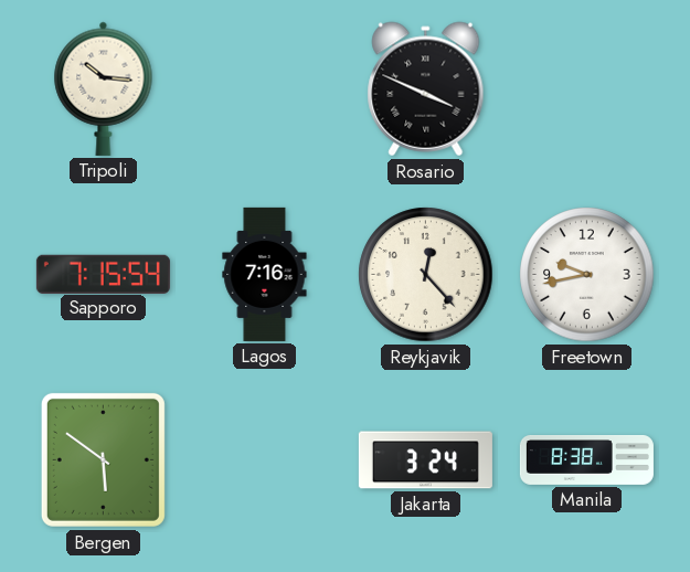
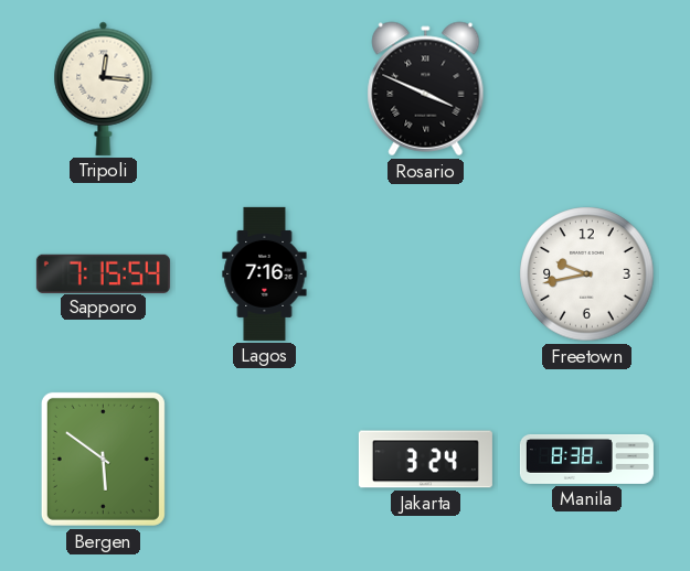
Tripoli: 10:16 -> 12:16 (104, 88)
Reykjavik: 12:23 -> none (426, 275)
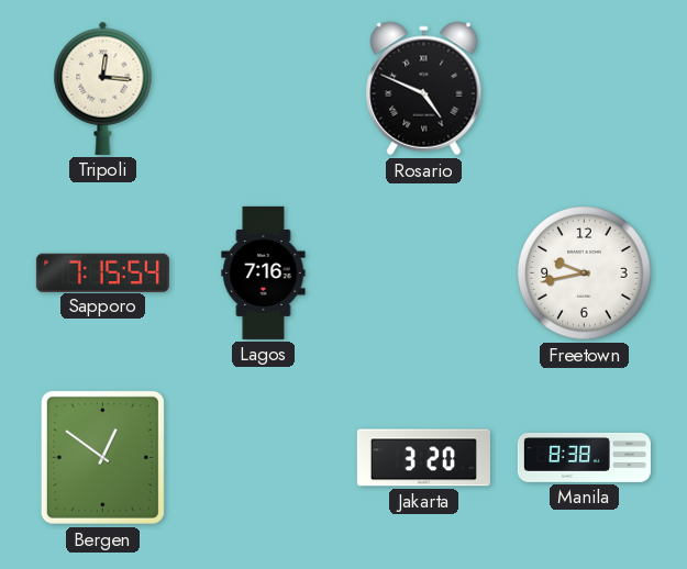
Rosario: 3:49 -> 4:49 (424, 89)
Bergen: 5:51 -> 12:51 (102, 457)
Jakarta: 3:24 -> 3:20 (423, 458)
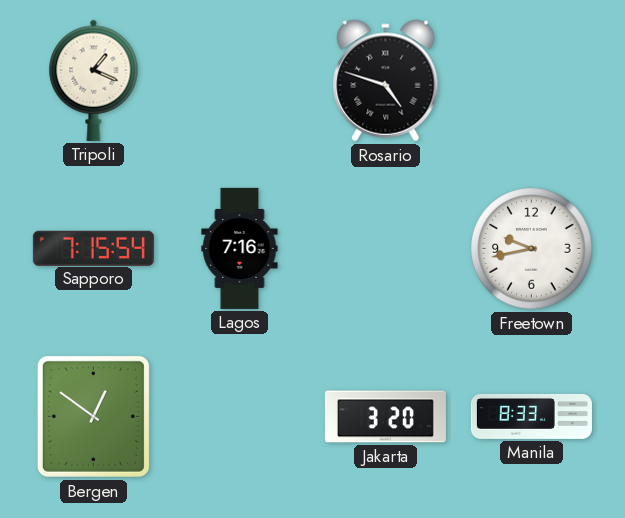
Tripoli: 12:16 -> 1:19 (94, 80)
Rosario: 4:49 -> 4:48 (386, 81)
Manila: 8:38 -> 8:33 (531, 416)
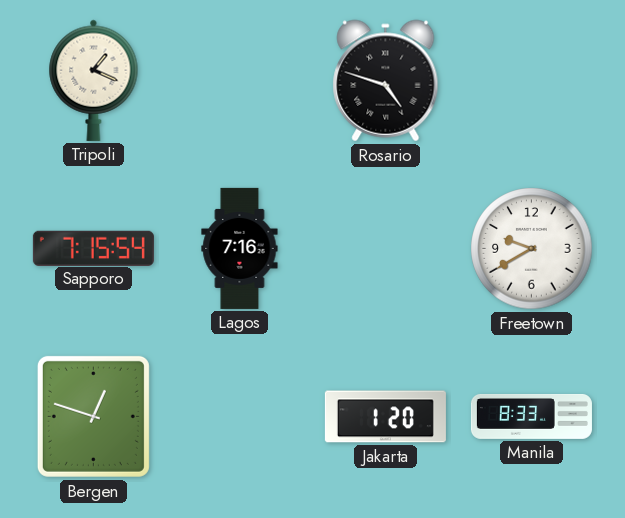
Freetown: 9:43 -> 9:40 (532, 249)
Bergen: 12:51 -> 12:48 (93, 416)
Jakarta: 3:20 -> 1:20 (385, 417)
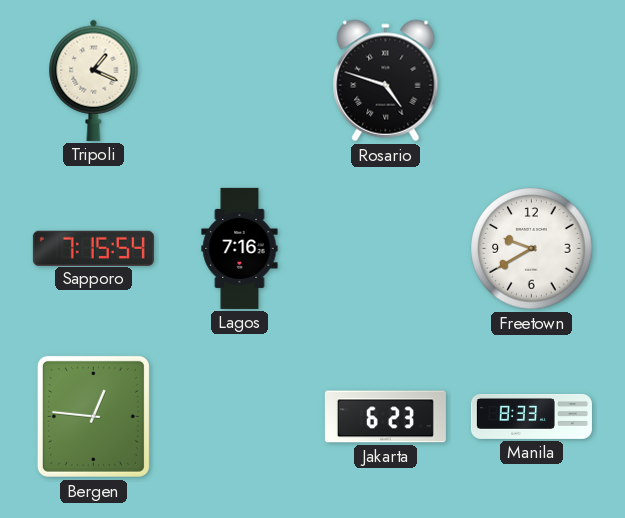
Bergen: 12:48 -> 12:46 (93, 416)
Jakarta: 1:20 -> 6:23 (385, 417)
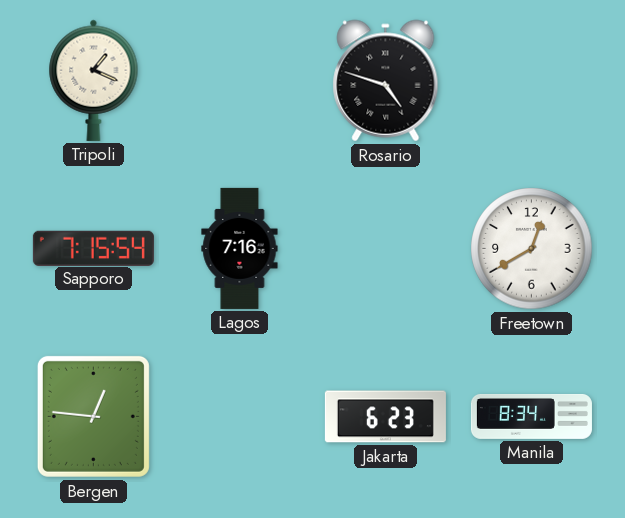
Freetown: 9:40 -> 12:40 (532, 249)
Manila: 8:33 -> 8:34 (531, 416)
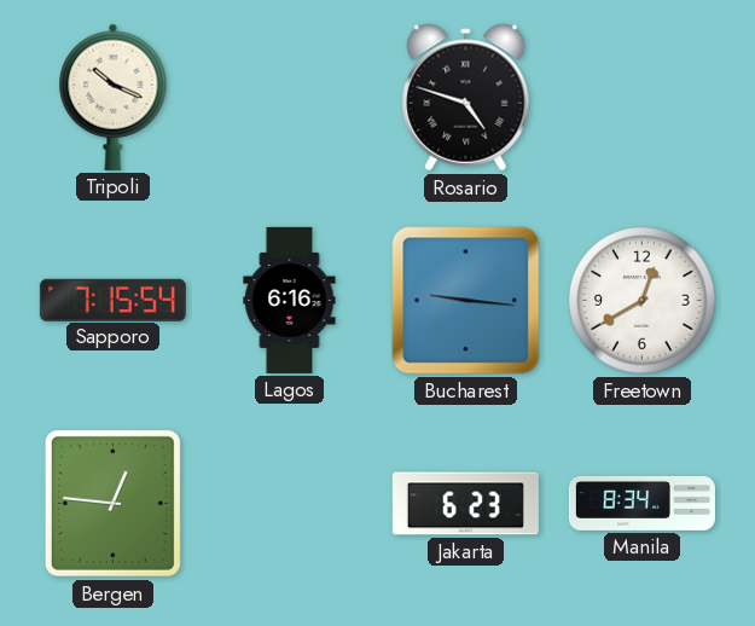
Tripoli: 1:19 -> 10:19 (114, 97)
Lagos: 7:16 -> 6:16 (290, 300)
Bucharest: none -> 9:16 (466, 301)
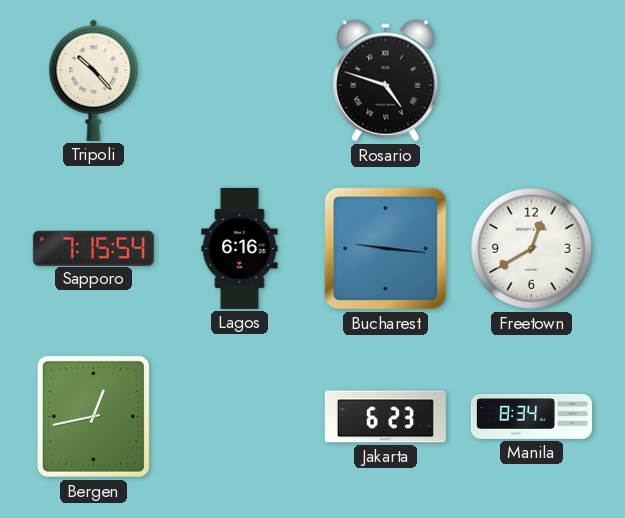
Tripoli: 10:19 -> 10:23 (94, 80)
Bergen: 12:46 -> 12:43 (93, 416)
